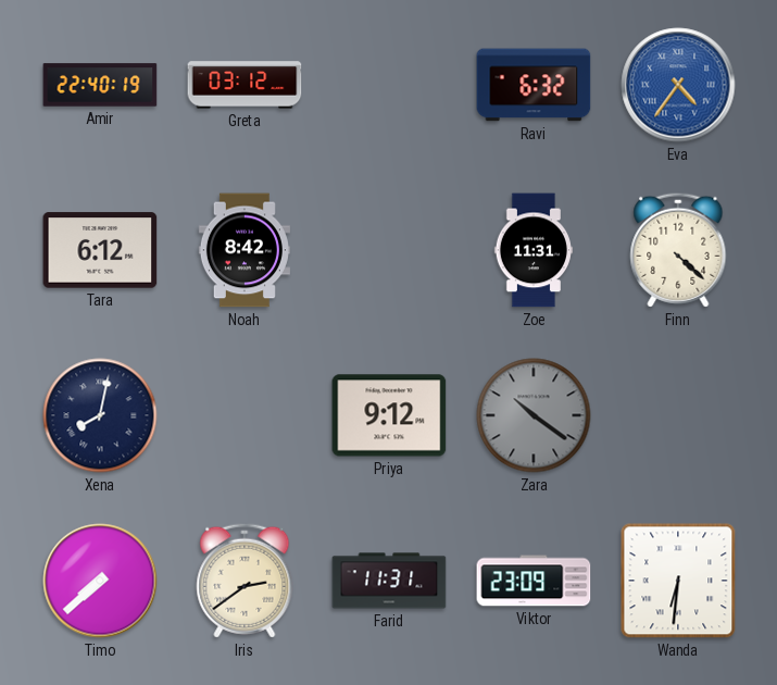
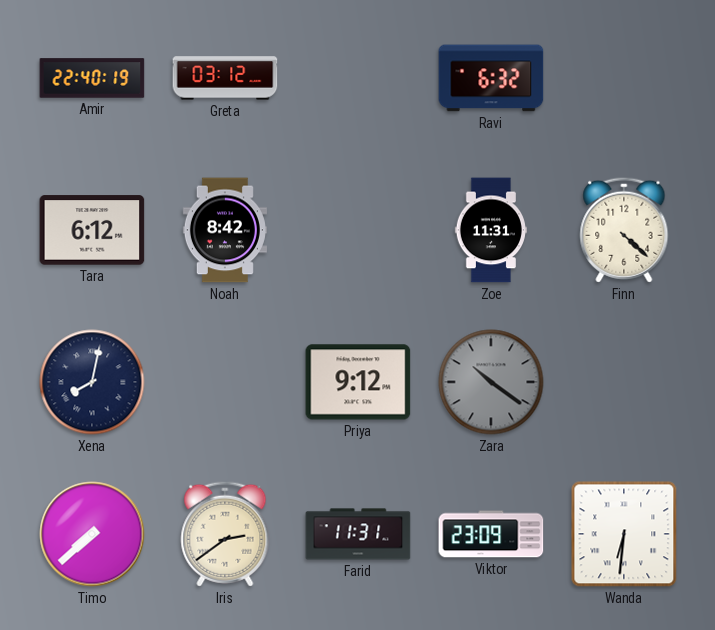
Eva: 4:36 -> none (678, 85)
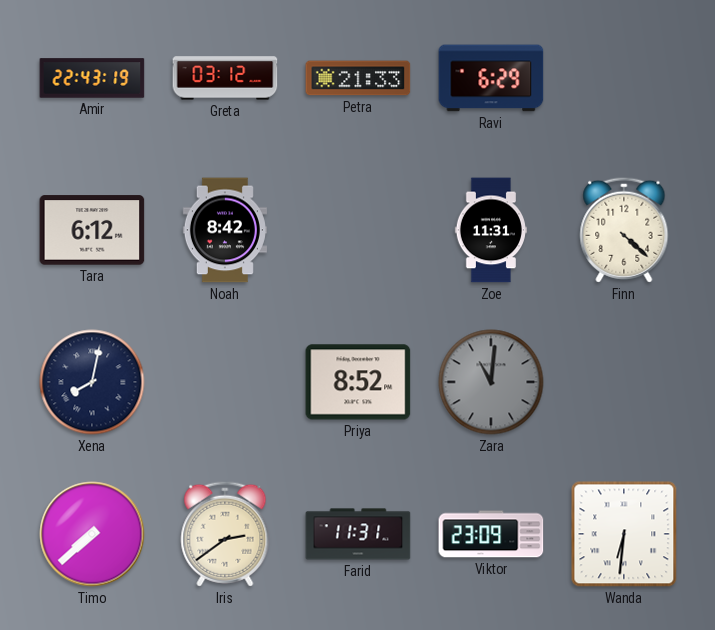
Amir: 22:40 -> 22:43 (92, 78)
Petra: none -> 21:33 (358, 78)
Ravi: 6:32 -> 6:29 (491, 78)
Priya: 9:12 -> 8:52 (358, 382)
Zara: 10:21 -> 11:01 (491, 382)
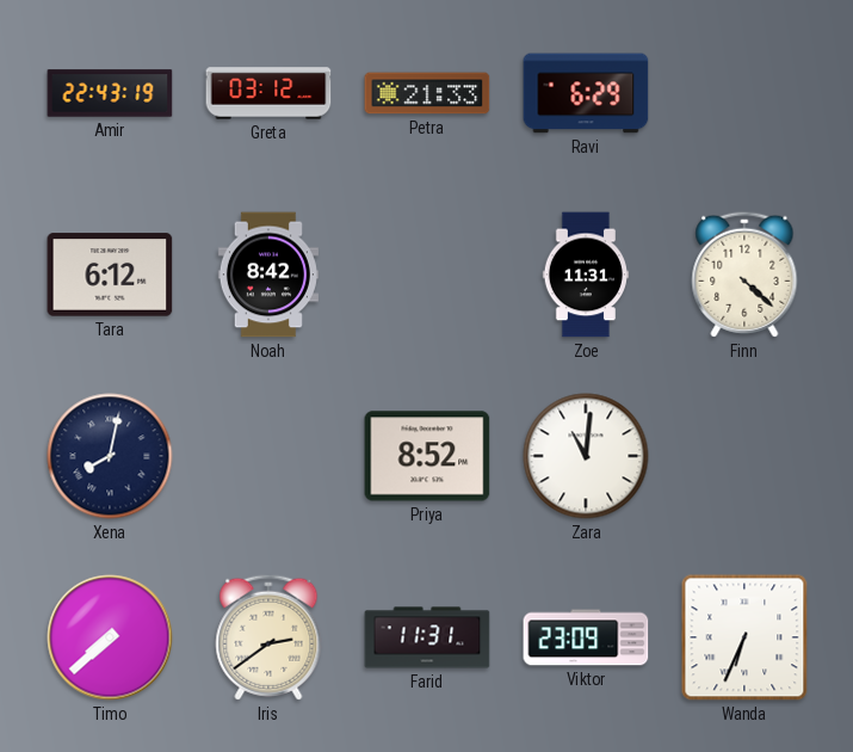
Zara dial: grey -> white (586, 456)
Wanda: 6:31 -> 6:34 (744, 637)
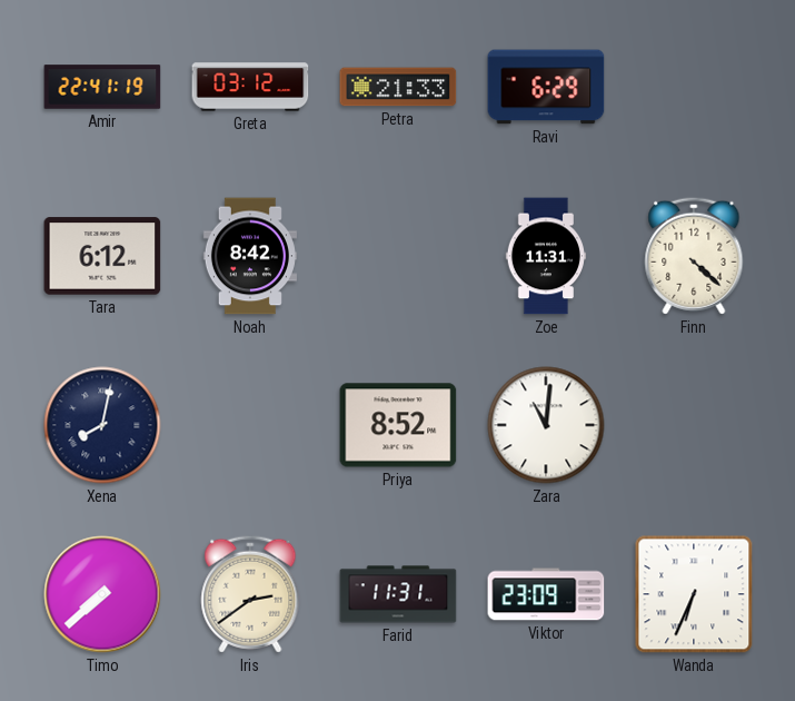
Amir: 22:43 -> 22:41 (102, 87)
